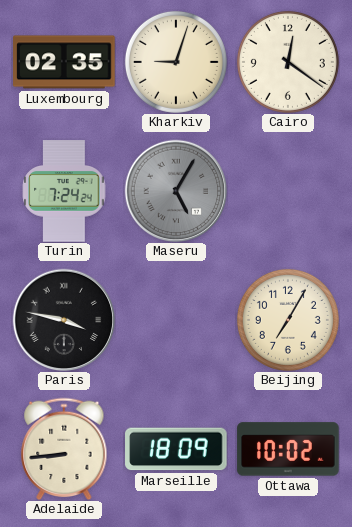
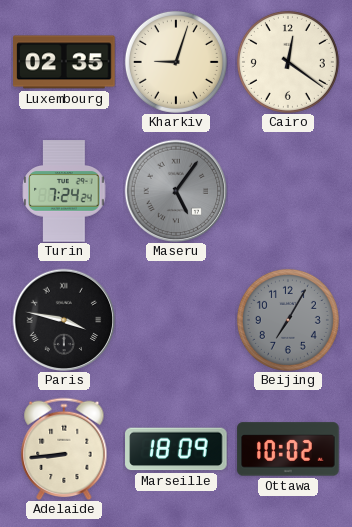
Maseru: 5:05 -> 5:06 (176, 191)
Beijing dial: cream -> grey (288, 320)
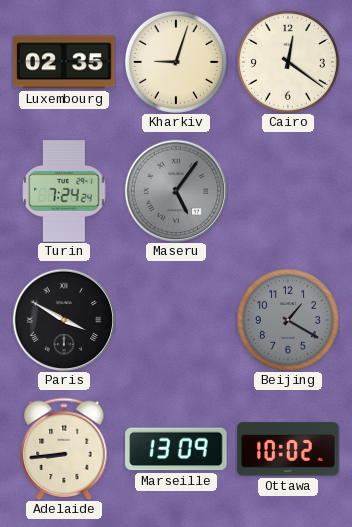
Paris: 3:47 -> 3:50 (64, 320)
Beijing: 7:05 -> 1:20 (288, 320)
Marseille: 18:09 -> 13:09 (176, 449)
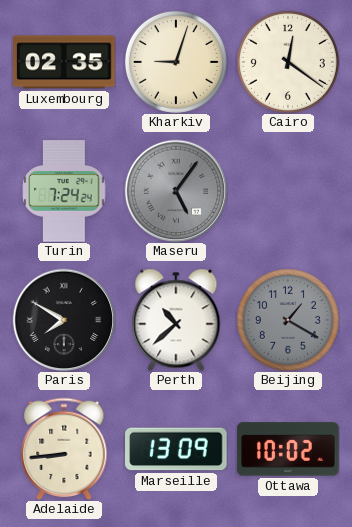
Paris: 3:50 -> 7:50 (64, 320)
Perth: none -> 10:38 (176, 320)
